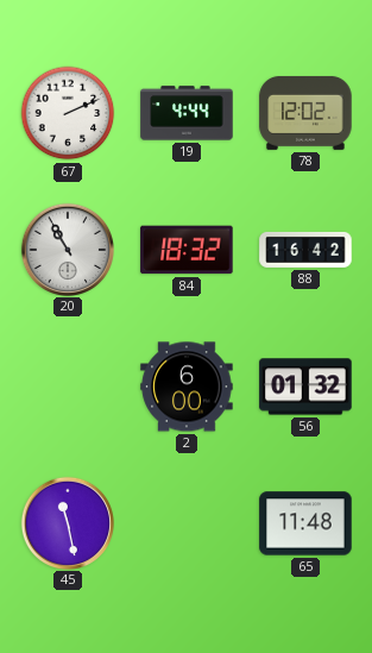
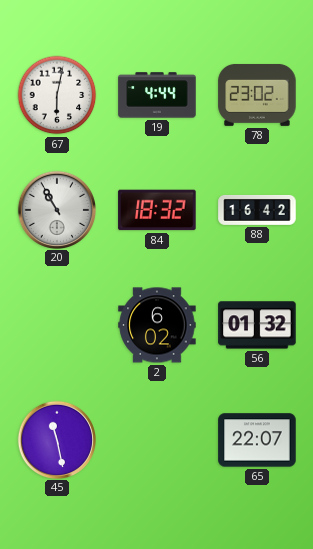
67: 2:11 -> 6:02 (57, 95)
78: 12:02 -> 23:02 (257, 95)
2: 6:00 -> 6:02 (157, 325)
65: 11:48 -> 22:07 (257, 440)
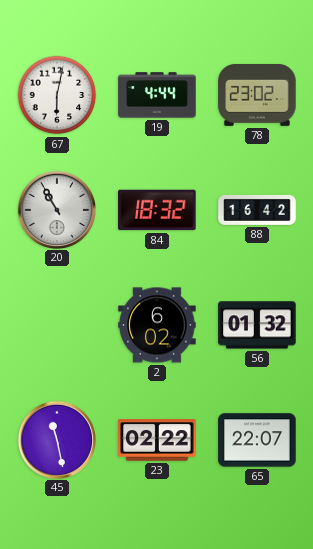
23: none -> 02:22 (157, 440)
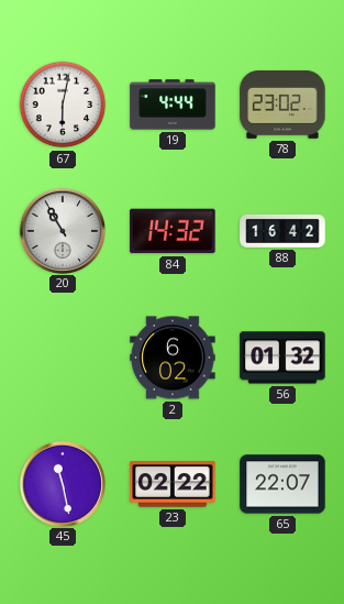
84: 18:32 -> 14:32 (173, 231)
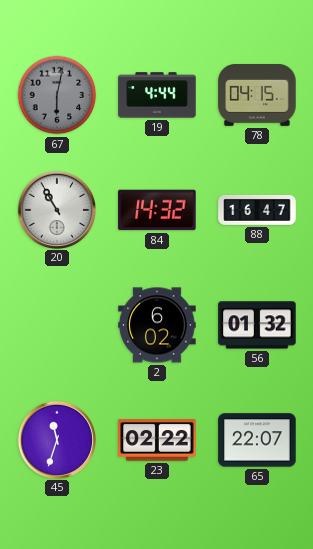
67 dial: white -> grey (57, 95)
78: 23:02 -> 04:15 (257, 95)
88: 16:42 -> 16:47 (257, 210)
45: 11:28 -> 11:33 (56, 439)
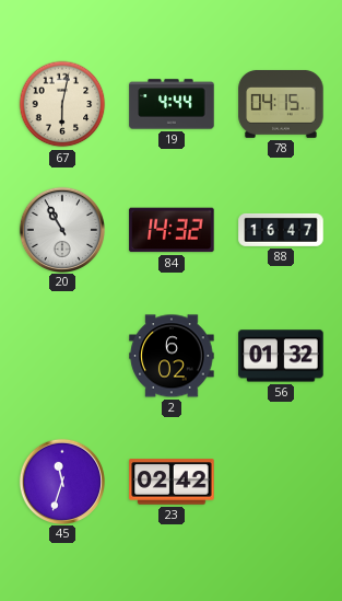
67 dial: grey -> cream (62, 104)
23: 02:22 -> 02:42 (172, 482)
65: 22:07 -> none (257, 440)
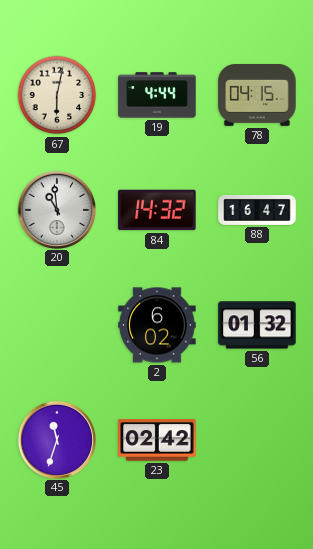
20: 10:55 -> 10:59 (56, 209)
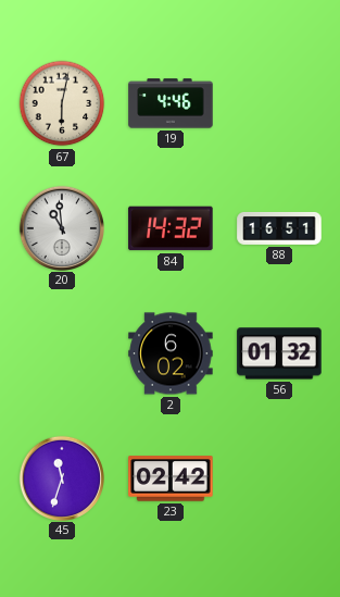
19: 4:44 -> 4:46 (171, 103)
78: 04:15 -> none (257, 95)
88: 16:47 -> 16:51 (279, 228)
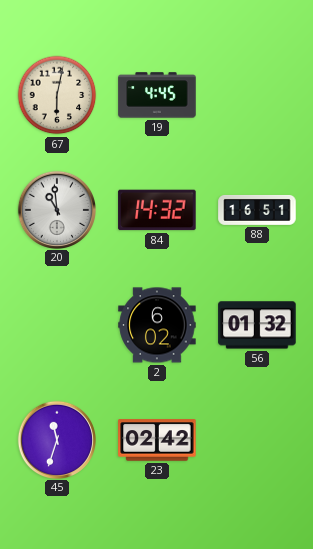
19: 4:46 -> 4:45 (157, 95)
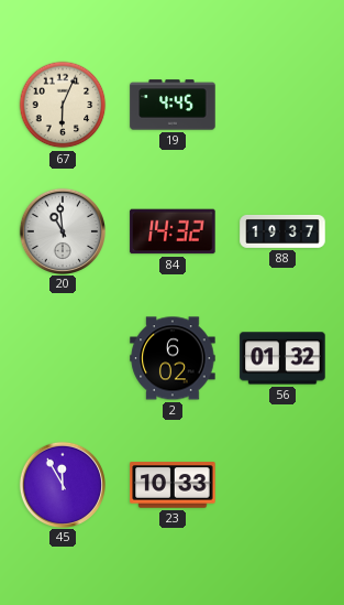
67: 6:02 -> 6:04 (63, 105)
88: 16:51 -> 19:37 (282, 231)
45: 11:33 -> 11:55 (62, 484)
23: 02:42 -> 10:33 (173, 485)
